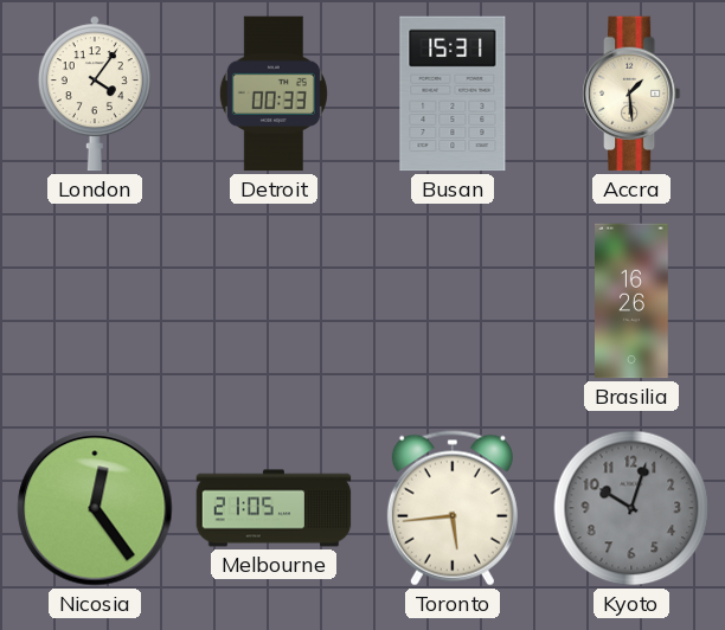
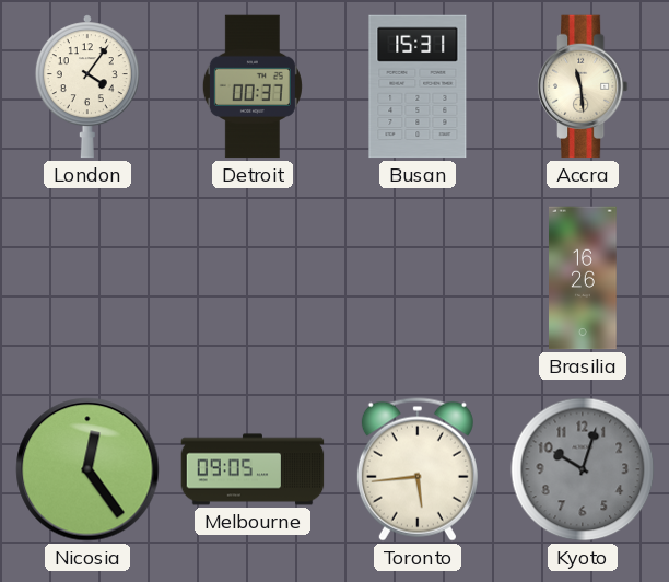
Detroit: 00:33 -> 00:37 (253, 86)
Accra: 1:29 -> 11:29 (583, 86)
Melbourne: 21:05 -> 09:05 (253, 469)
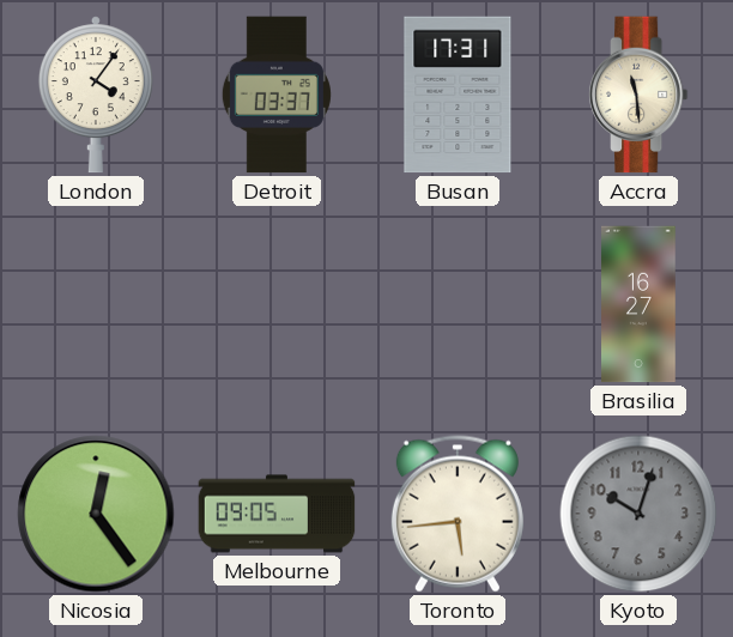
Detroit: 00:37 -> 03:37 (277, 95)
Busan: 15:31 -> 17:31 (458, 95)
Brasilia: 16:26 -> 16:27 (640, 304)
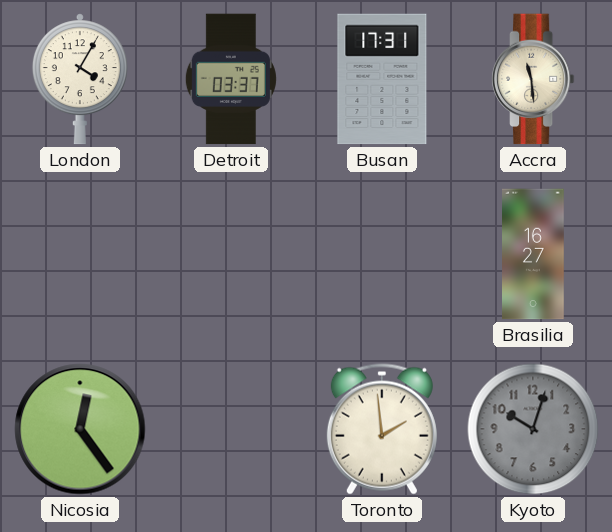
London: 4:06 -> 4:05 (80, 79)
Melbourne: 09:05 -> none (277, 514)
Toronto: 5:44 -> 1:59 (382, 429)
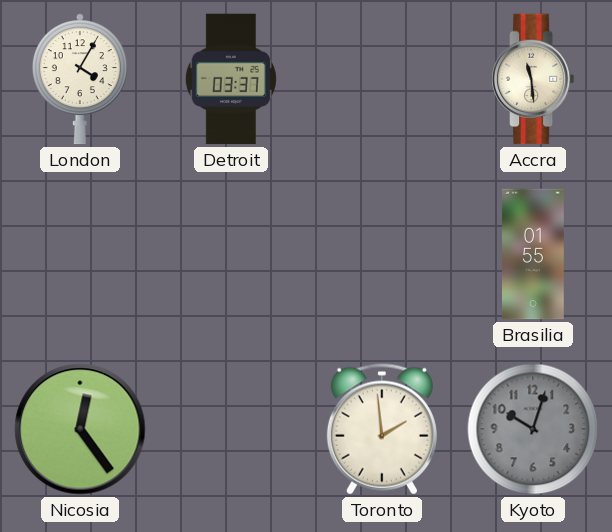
Busan: 17:31 -> none (382, 79)
Brasilia: 16:27 -> 01:55 (534, 254)
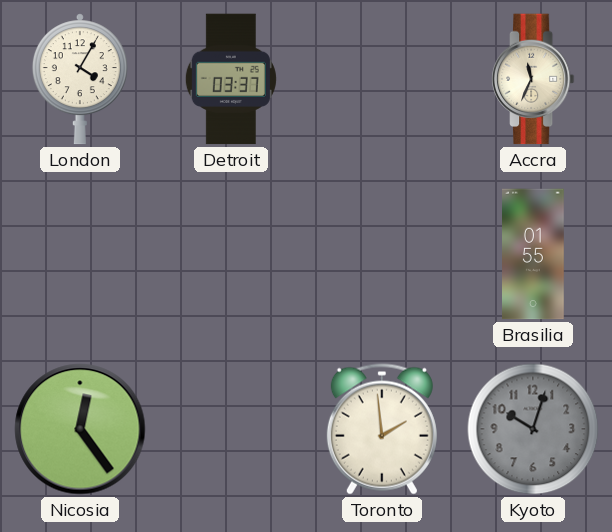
Accra: 11:29 -> 11:34 (533, 79)
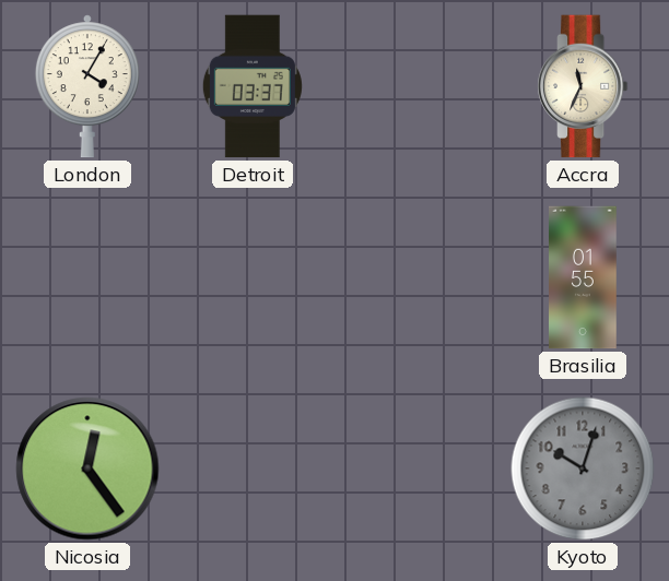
Toronto: 1:59 -> none (382, 429)
